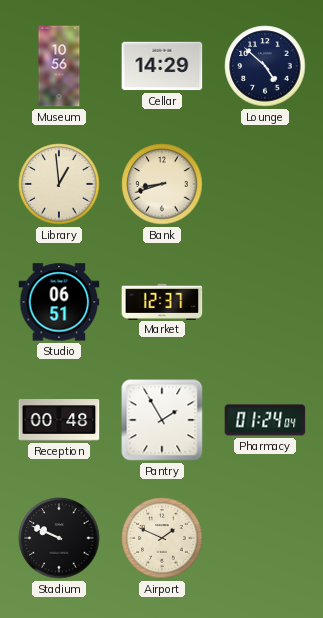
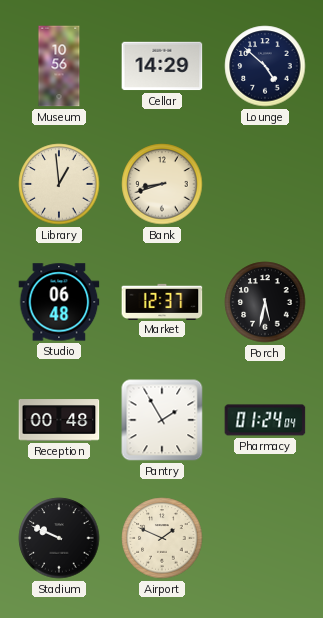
Studio: 06:51 -> 06:48 (59, 302)
Porch: none -> 5:32 (265, 302)
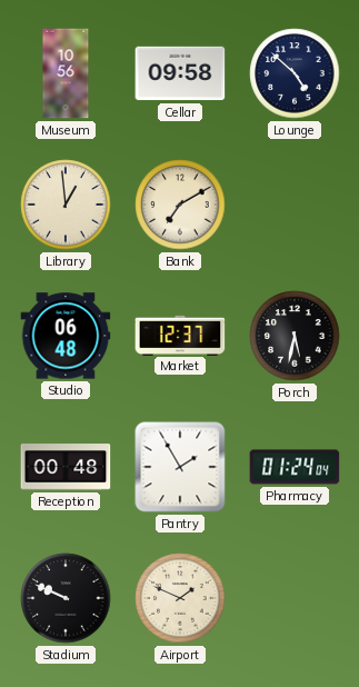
Cellar: 14:29 -> 09:58 (180, 73)
Bank: 8:42 -> 7:10 (180, 205)
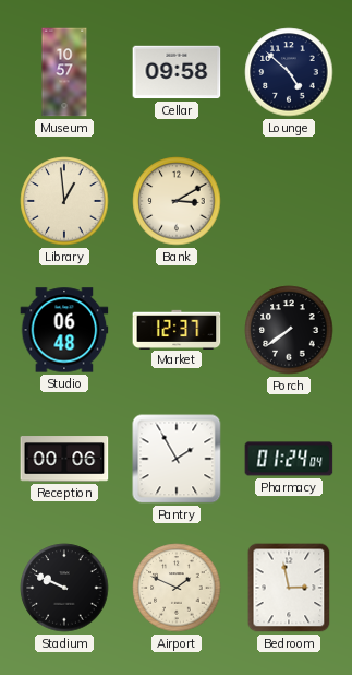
Museum: 10:56 -> 10:57 (64, 72)
Bank: 7:10 -> 3:10 (177, 201)
Porch: 5:32 -> 7:39 (289, 330)
Reception: 00:48 -> 00:06 (64, 459)
Bedroom: none -> 2:58 (289, 588)
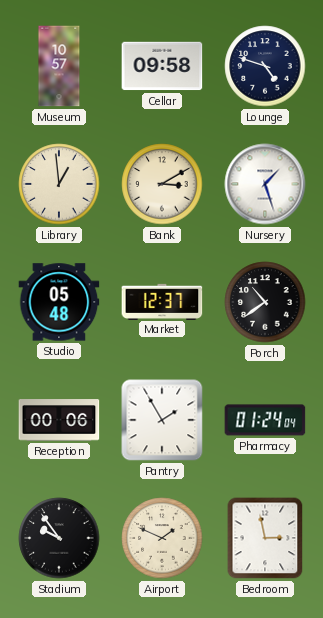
Lounge: 4:52 -> 4:48 (265, 66)
Nursery: none -> 1:27 (265, 184)
Studio: 06:48 -> 05:48 (59, 302)
Porch: 7:39 -> 10:39 (265, 302)
Stadium: 9:49 -> 9:54 (59, 538)
